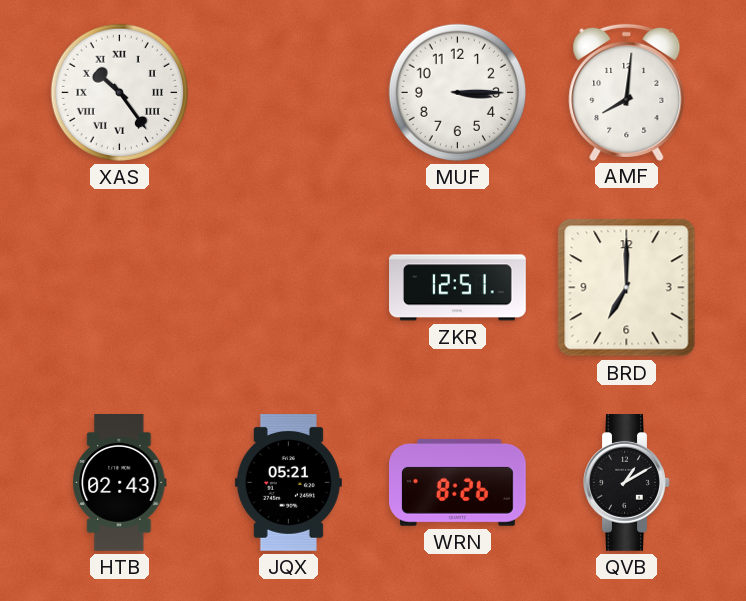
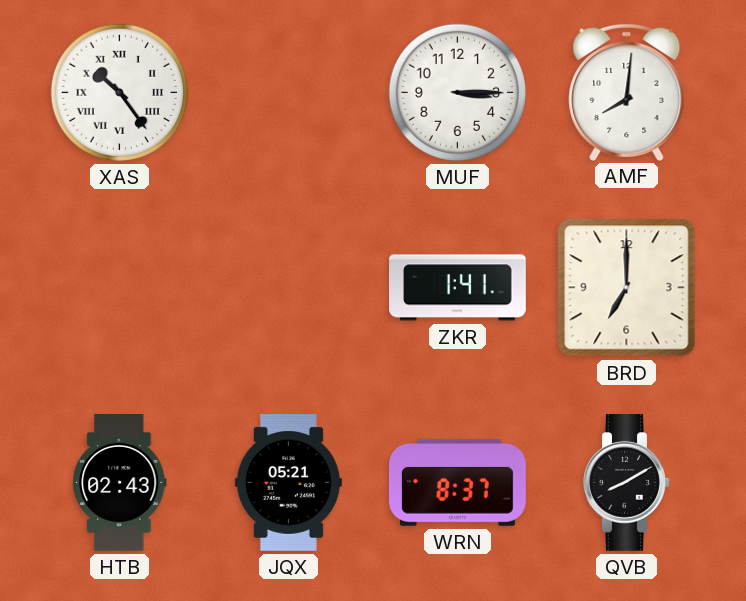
ZKR: 12:51 -> 1:41 (458, 288)
WRN: 8:26 -> 8:37 (458, 482)
QVB: 1:10 -> 8:10 (627, 483)
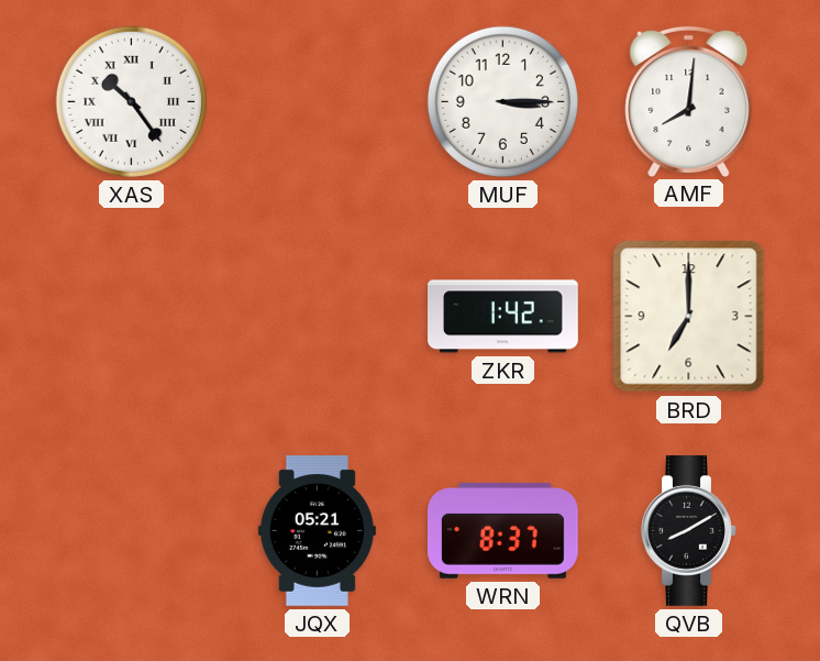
ZKR: 1:41 -> 1:42 (503, 317)
HTB: 02:43 -> none (120, 483)
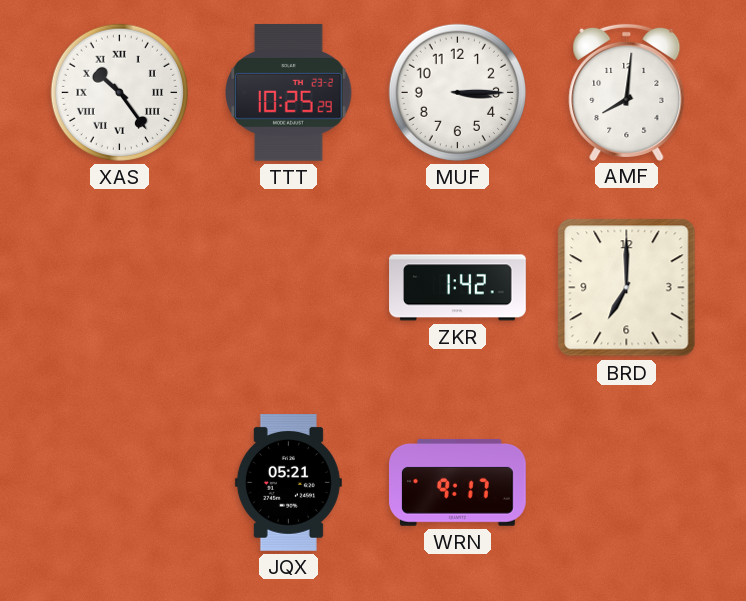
TTT: none -> 10:25 (289, 92)
WRN: 8:37 -> 9:17 (458, 482)
QVB: 8:10 -> none (689, 531)
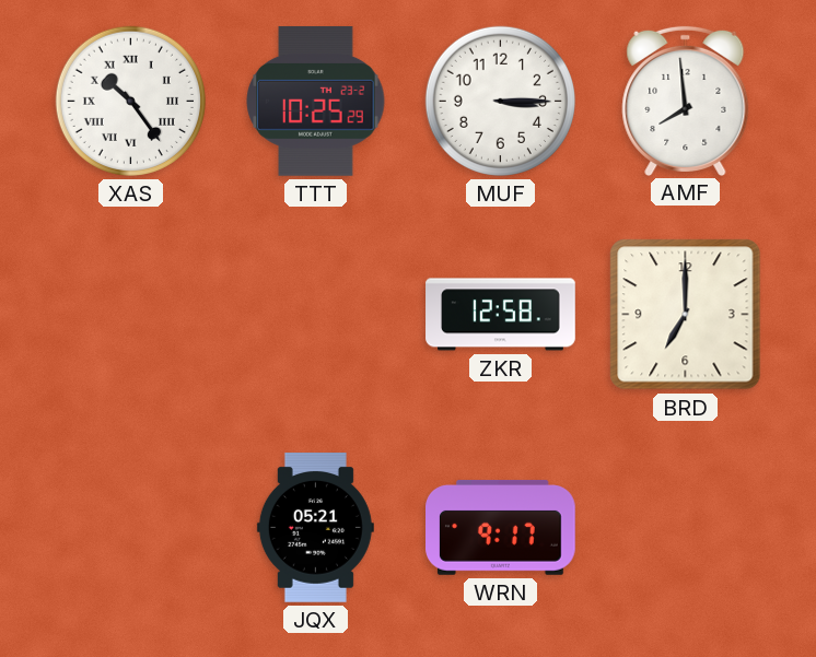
AMF: 8:01 -> 7:59 (686, 101)
ZKR: 1:42 -> 12:58 (501, 315)
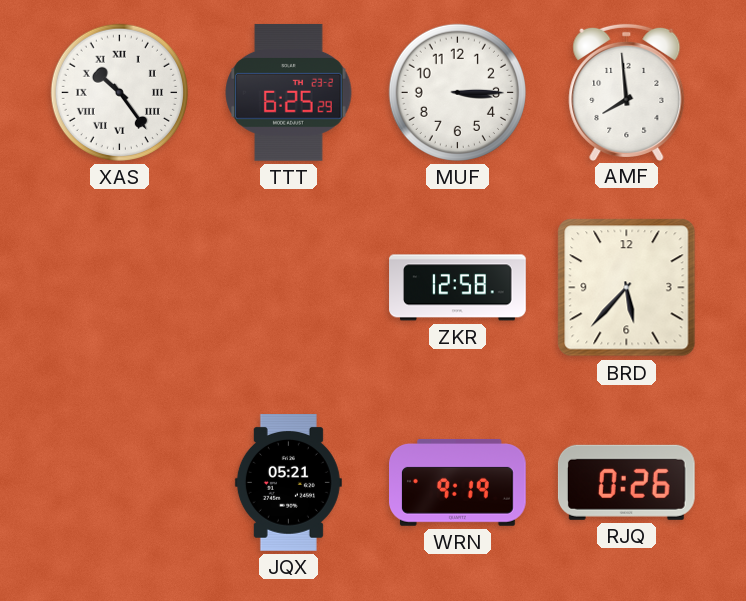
TTT: 10:25 -> 6:25 (289, 92)
BRD: 7:00 -> 5:37 (627, 288)
WRN: 9:17 -> 9:19 (458, 482)
RJQ: none -> 0:26 (626, 482)
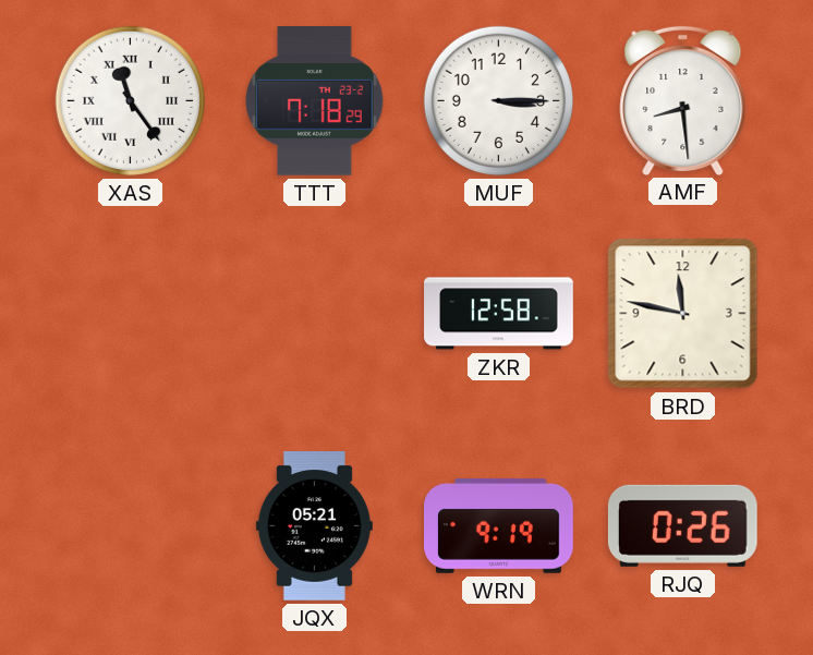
XAS: 10:24 -> 11:24 (130, 100)
TTT: 6:25 -> 7:18 (315, 100)
AMF: 7:59 -> 8:29 (683, 100)
BRD: 5:37 -> 11:47 (683, 314)
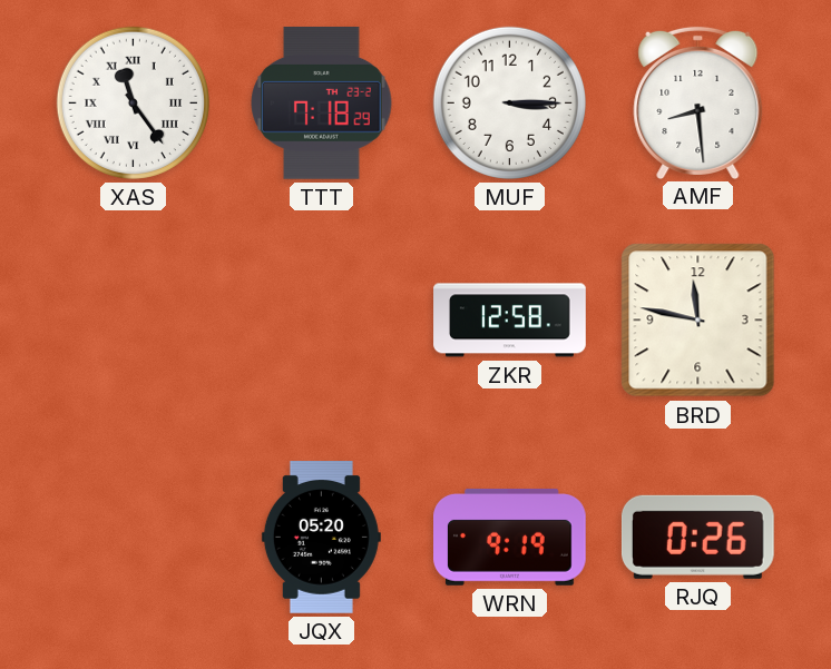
JQX: 05:21 -> 05:20 (321, 538)
